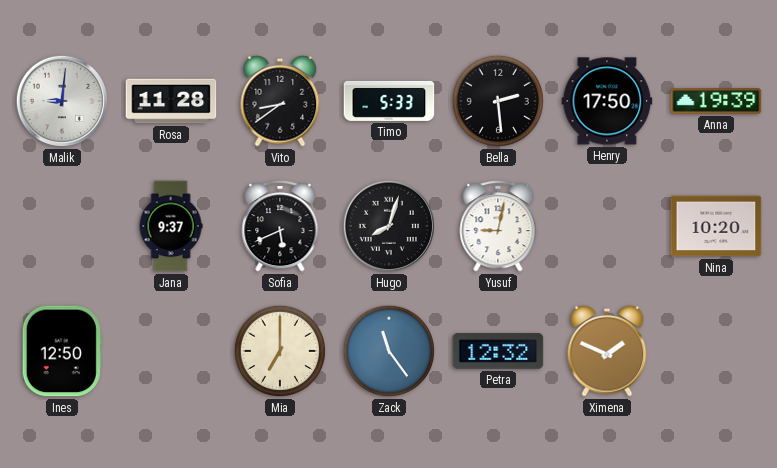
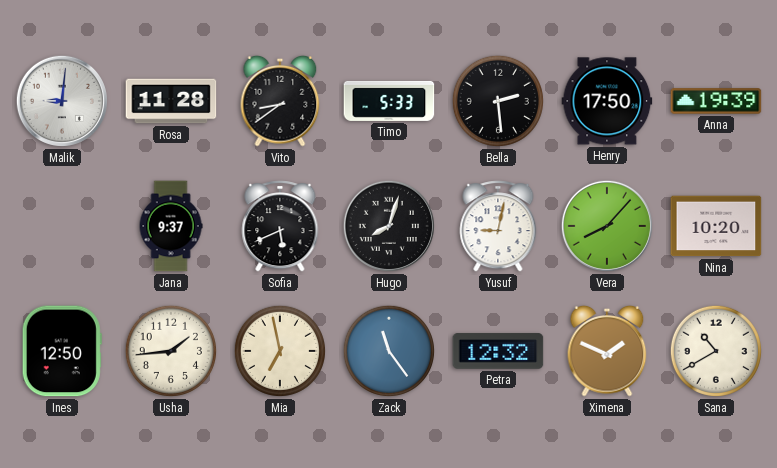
Vera: none -> 8:07 (607, 226)
Usha: none -> 1:44 (171, 351)
Mia: 7:00 -> 6:58 (280, 351)
Sana: none -> 10:40 (716, 351)
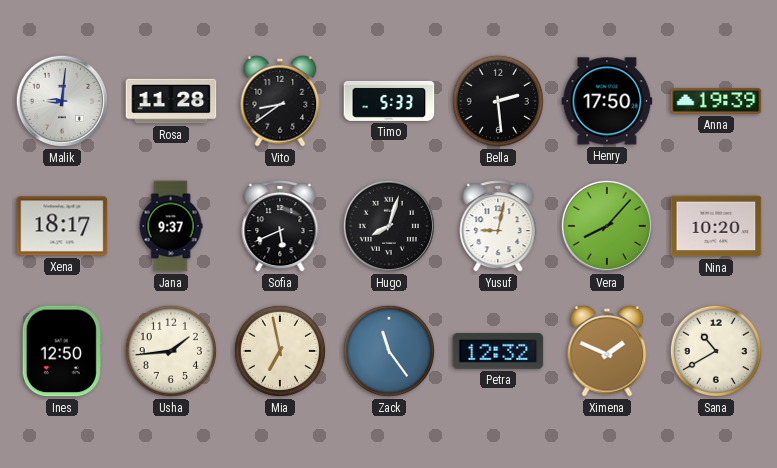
Xena: none -> 18:17 (62, 226)
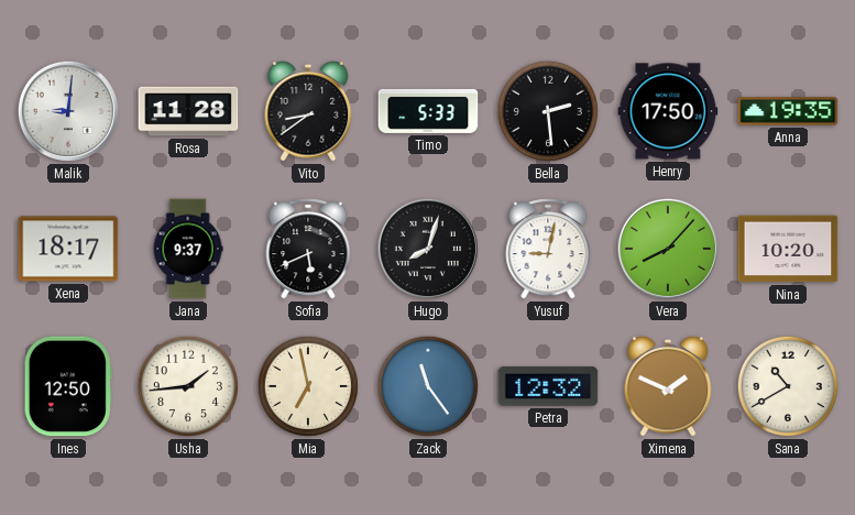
Anna: 19:39 -> 19:35 (788, 111)
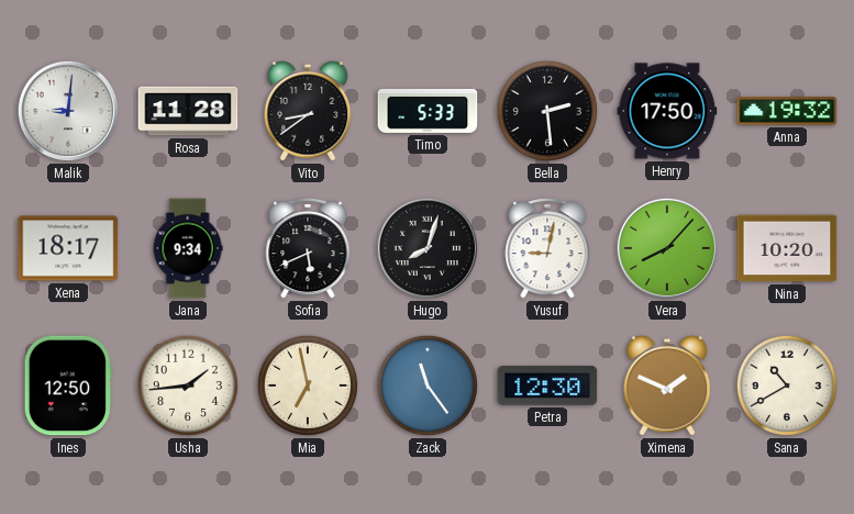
Anna: 19:35 -> 19:32 (787, 111)
Jana: 9:37 -> 9:34 (188, 248)
Petra: 12:32 -> 12:30 (547, 386)
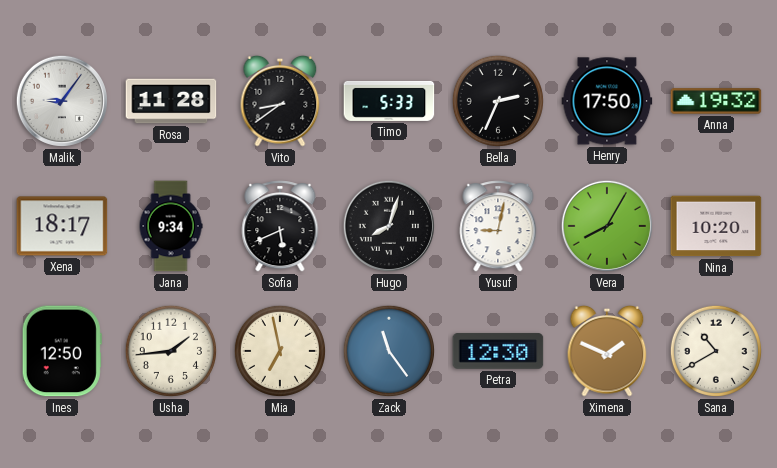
Malik: 9:01 -> 9:06 (62, 101)
Bella: 2:29 -> 2:34 (498, 101)
Vera: 8:07 -> 8:05 (607, 226)
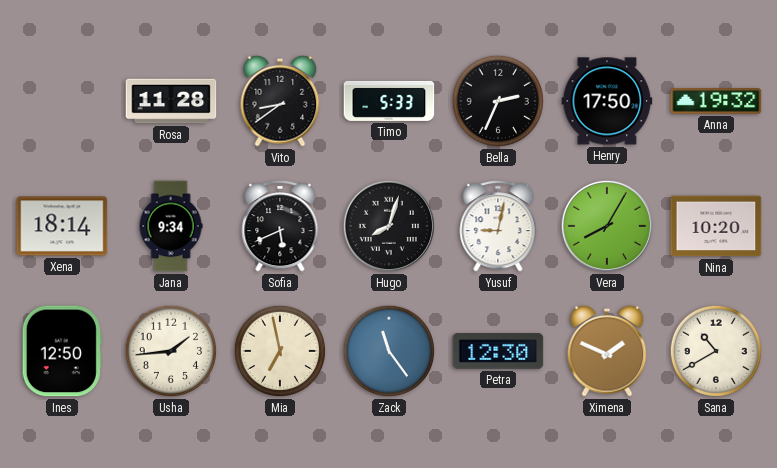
Malik: 9:06 -> none (62, 101)
Xena: 18:17 -> 18:14 (62, 226)
